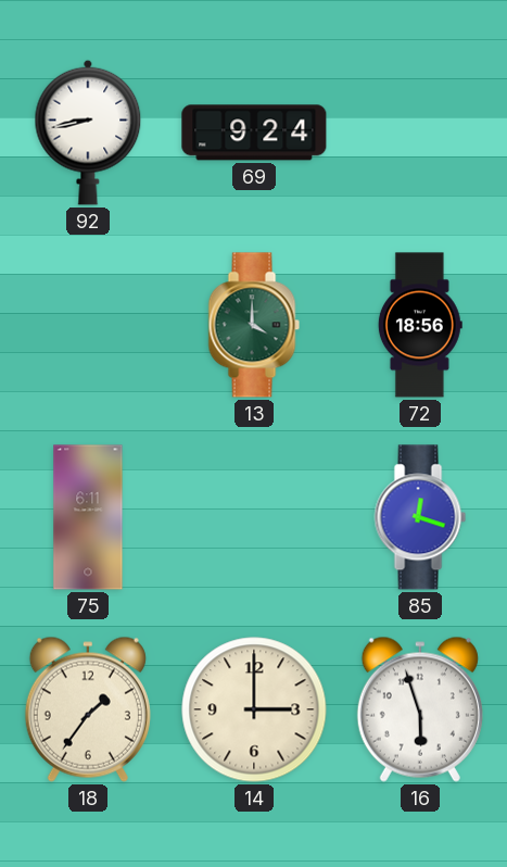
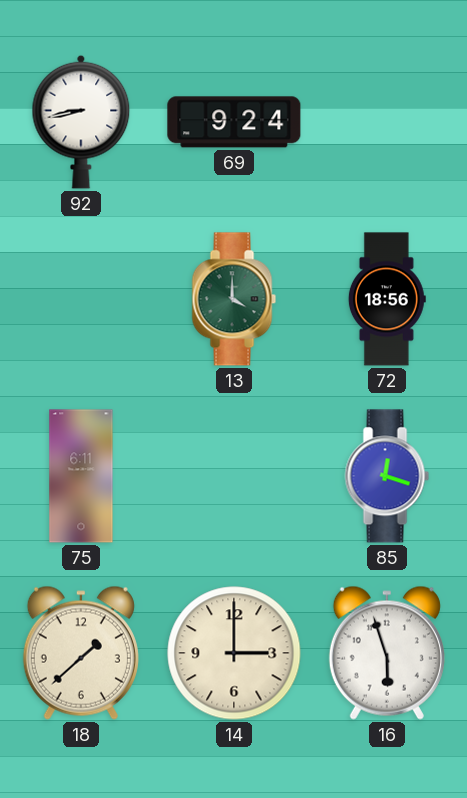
18: 1:36 -> 1:38 (81, 653)
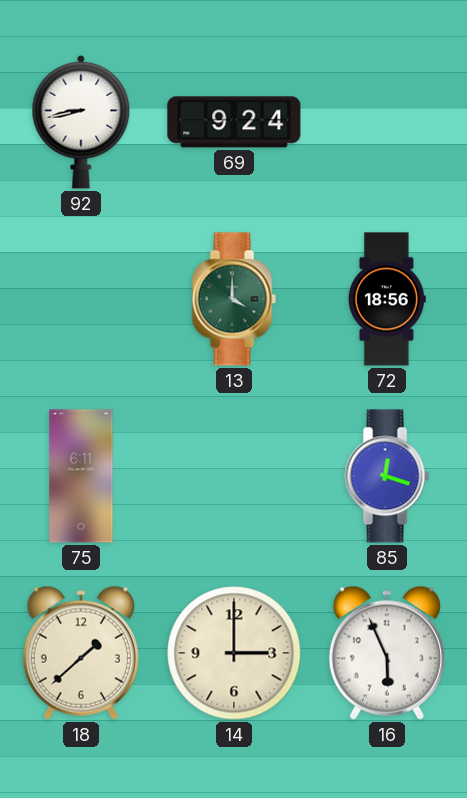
16: 5:57 -> 5:56 (387, 653)
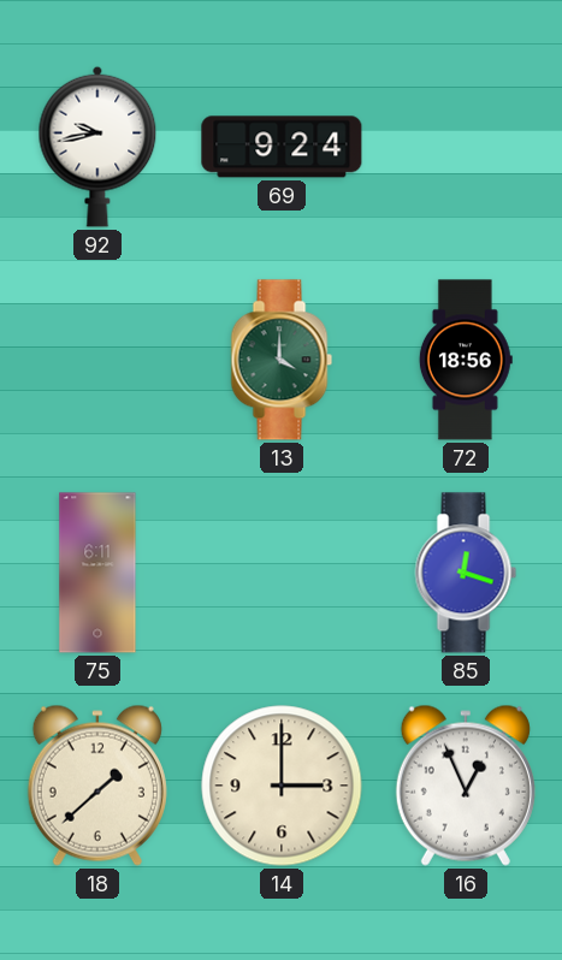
92: 8:43 -> 9:43 (97, 147)
16: 5:56 -> 12:56 (466, 786)
